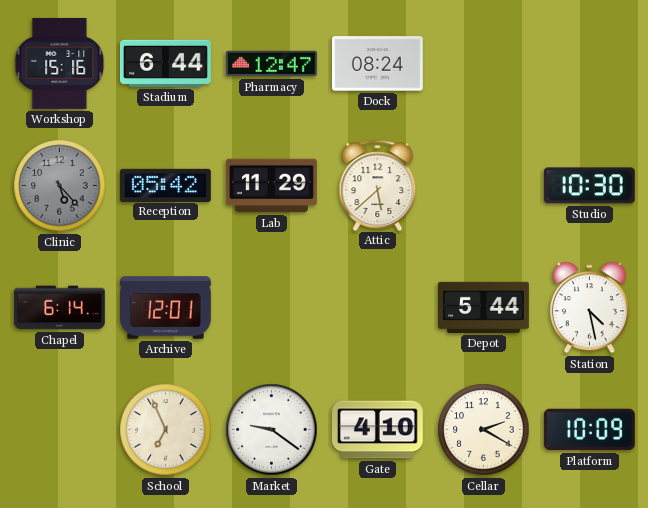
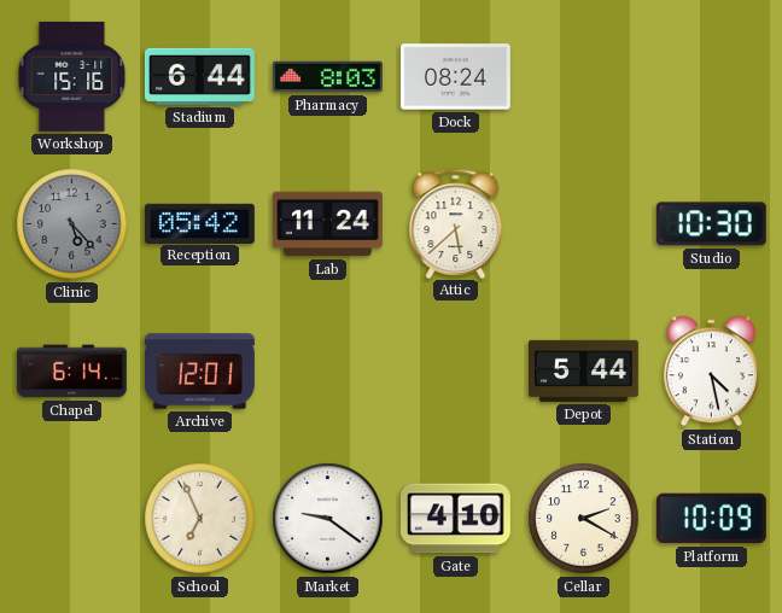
Pharmacy: 12:47 -> 8:03 (327, 77)
Lab: 11:29 -> 11:24 (328, 224)
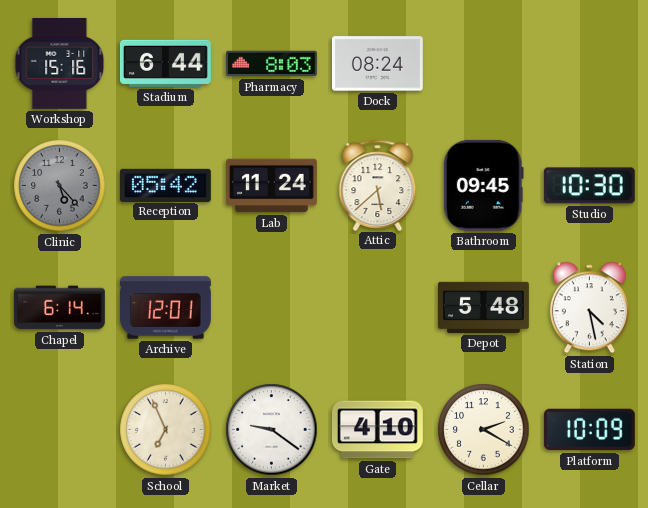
Bathroom: none -> 09:45 (484, 185)
Depot: 5:44 -> 5:48 (484, 307)
